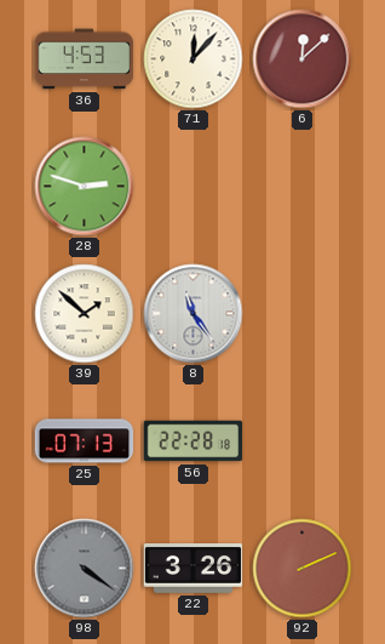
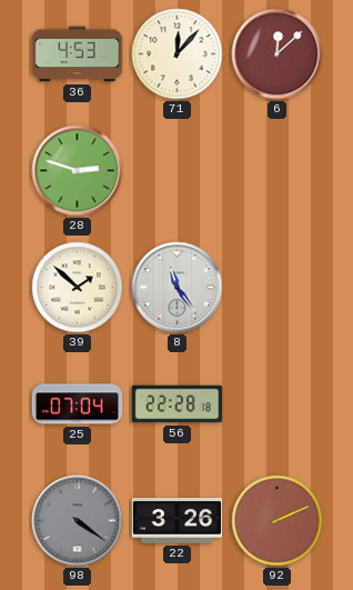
25: 07:13 -> 07:04 (78, 404)
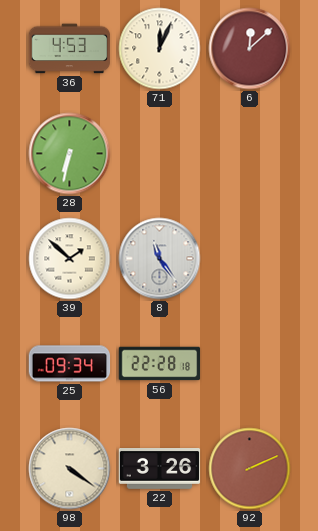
71: 12:07 -> 12:04 (160, 49)
28: 2:48 -> 6:32 (70, 154)
25: 07:04 -> 09:34 (70, 364)
98 dial: grey -> cream (70, 469)
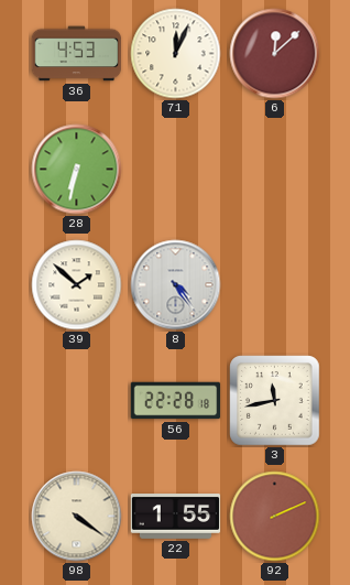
8: 11:24 -> 4:24 (176, 285)
25: 09:34 -> none (70, 364)
3: none -> 11:43 (275, 401)
22: 3:26 -> 1:55 (176, 517)
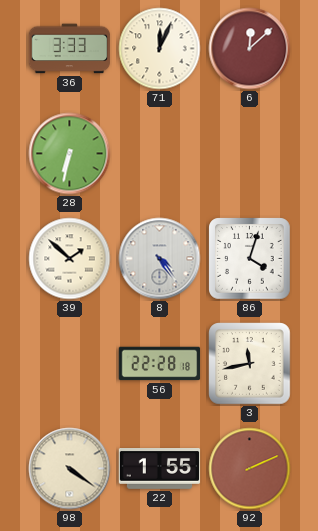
36: 4:53 -> 3:33 (70, 49)
86: none -> 4:03 (250, 259)
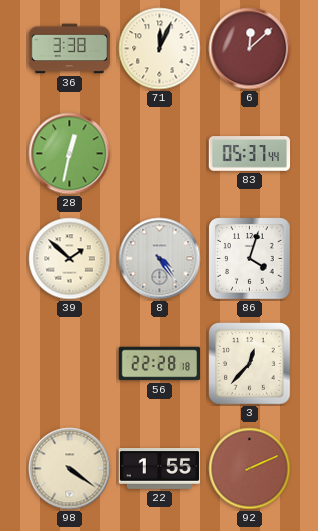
36: 3:33 -> 3:38 (70, 49)
28: 6:32 -> 12:32 (70, 154)
83: none -> 05:37 (250, 154)
3: 11:43 -> 12:37 (250, 364)
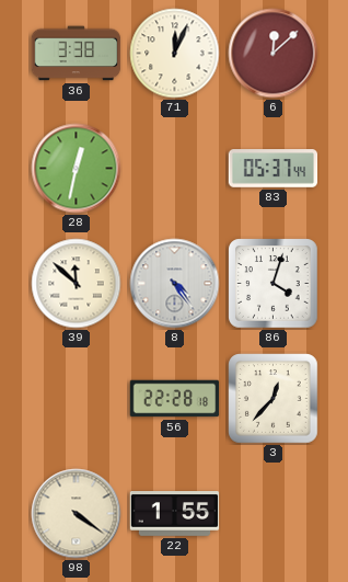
39: 1:52 -> 11:52 (77, 284)
92: 2:11 -> none (250, 469)
